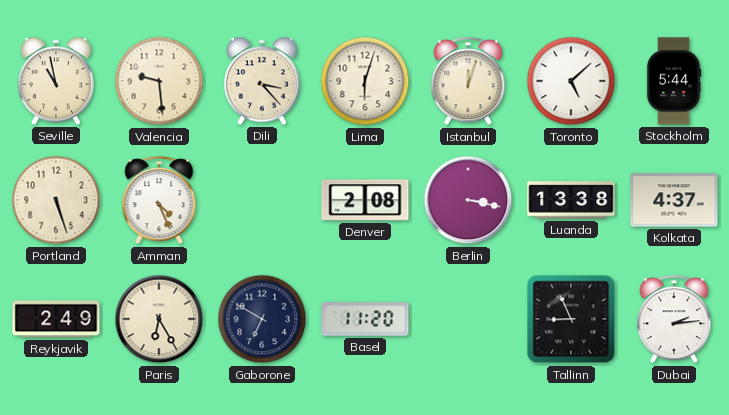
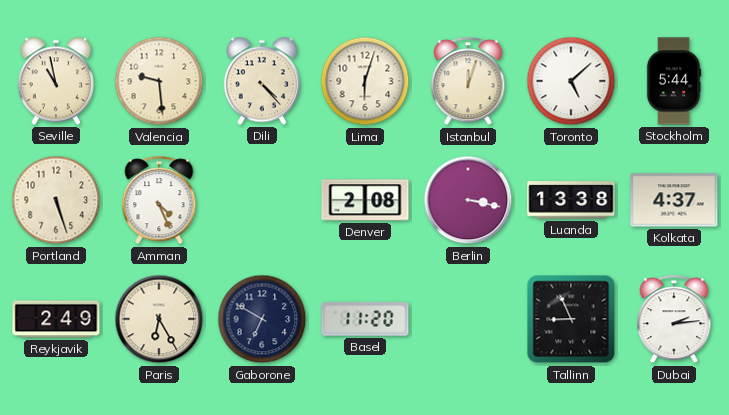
Dili: 3:23 -> 4:23 (262, 81)
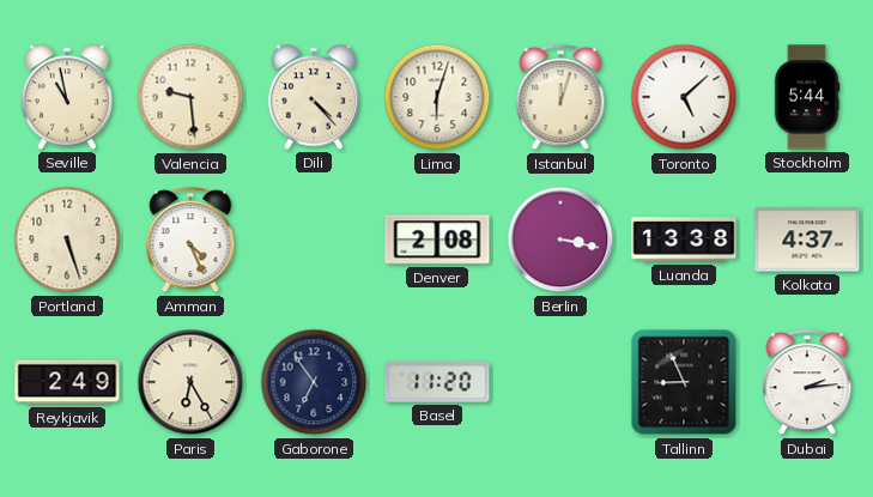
Gaborone: 6:50 -> 6:54 (314, 382)
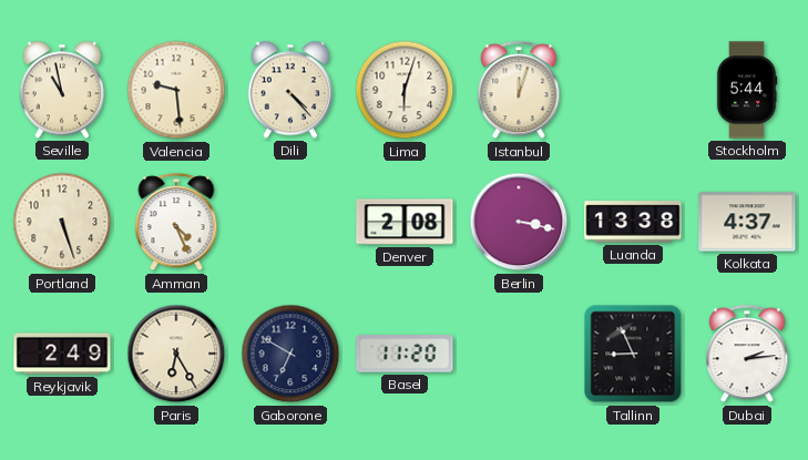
Toronto: 5:08 -> none (684, 97)
Gaborone: 6:54 -> 6:50 (290, 354)
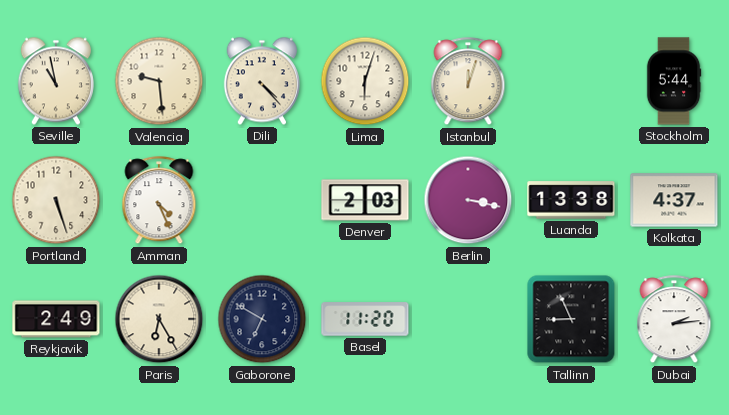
Denver: 2:08 -> 2:03 (365, 200)
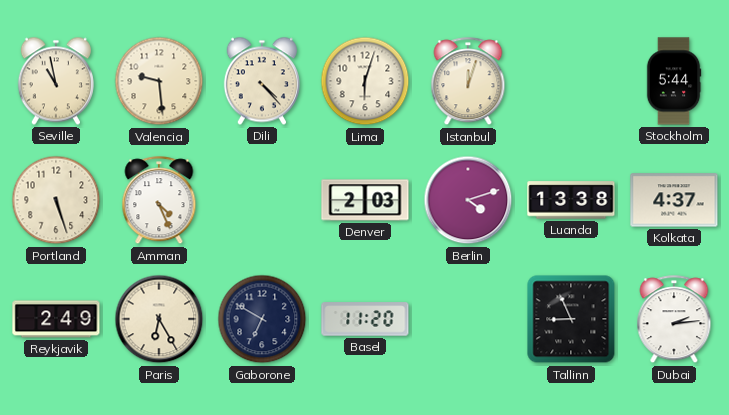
Berlin: 3:17 -> 4:12 (468, 200)
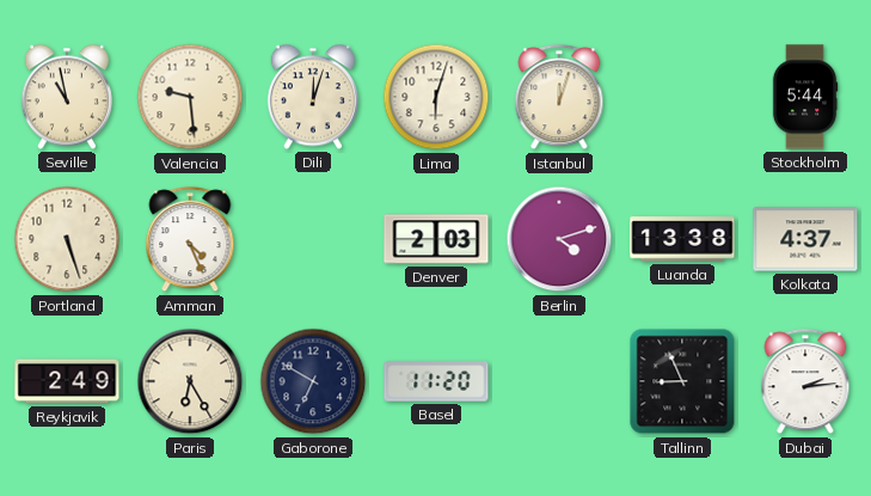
Dili: 4:23 -> 12:03 (313, 97)
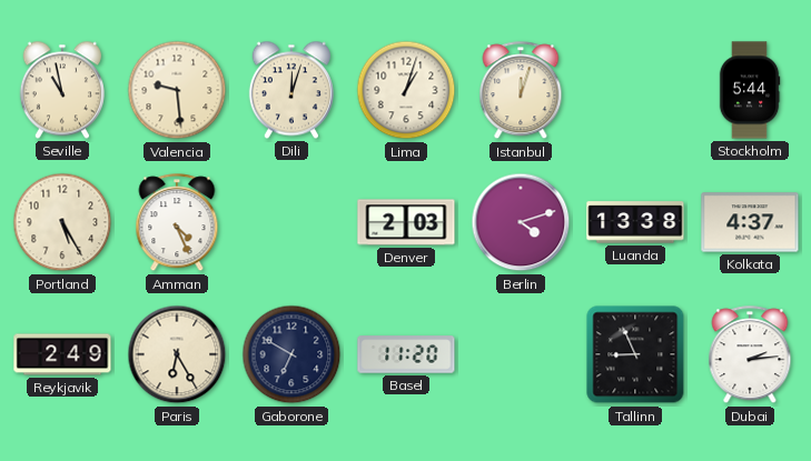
Lima: 6:03 -> 1:03 (406, 90)
Portland: 5:27 -> 5:25 (62, 222)
